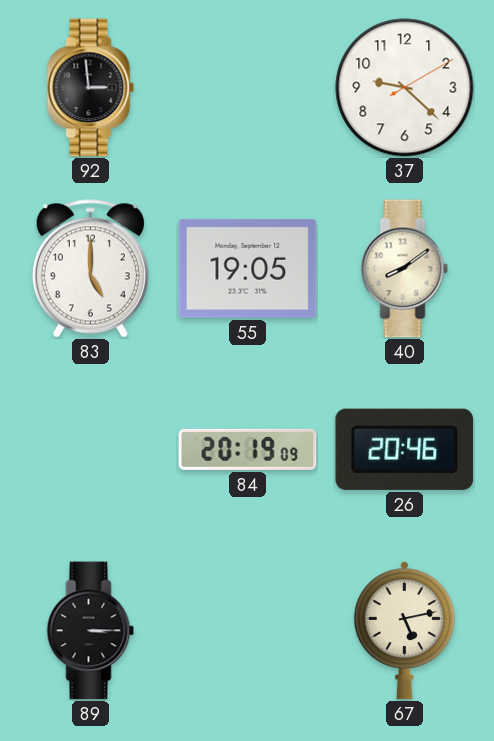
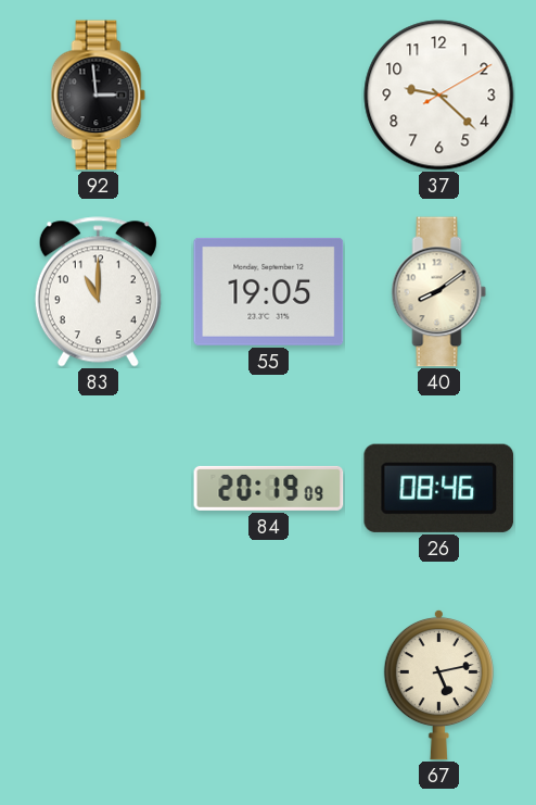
83: 5:00 -> 11:00 (98, 292)
26: 20:46 -> 08:46 (439, 488)
89: 3:15 -> none (91, 631)
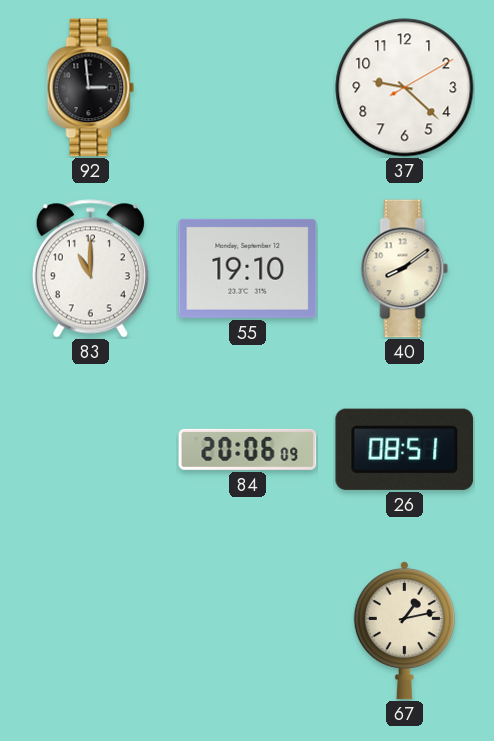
55: 19:05 -> 19:10 (248, 268)
84: 20:19 -> 20:06 (248, 449)
26: 08:46 -> 08:51 (405, 449)
67: 5:13 -> 1:13 (404, 630)
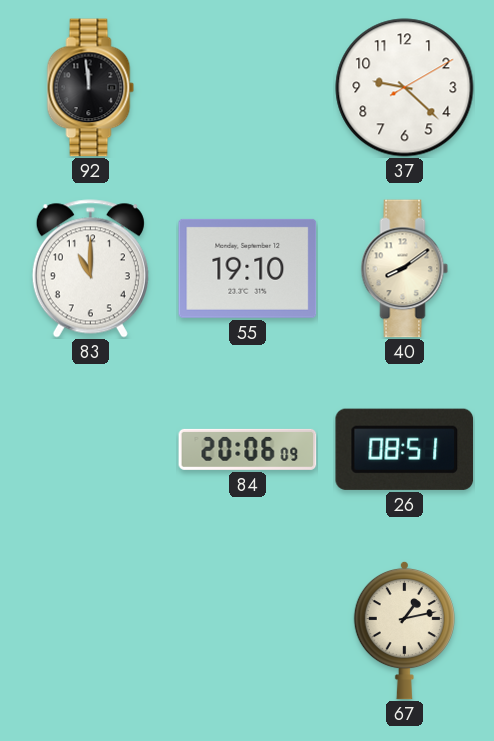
92: 2:59 -> 11:59 (91, 88)
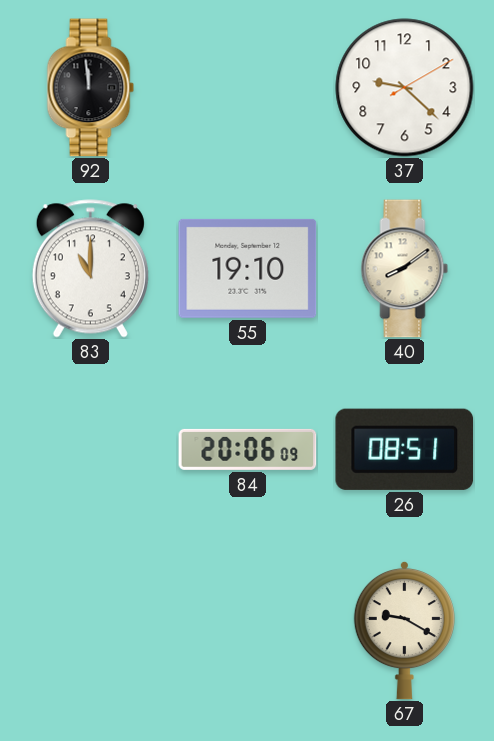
67: 1:13 -> 9:20 (404, 630)
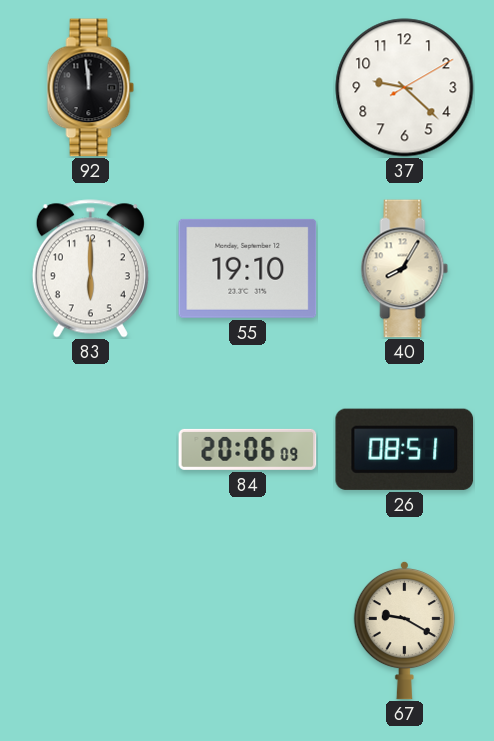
83: 11:00 -> 6:00 (90, 269)
40: 8:09 -> 8:05 (405, 269)
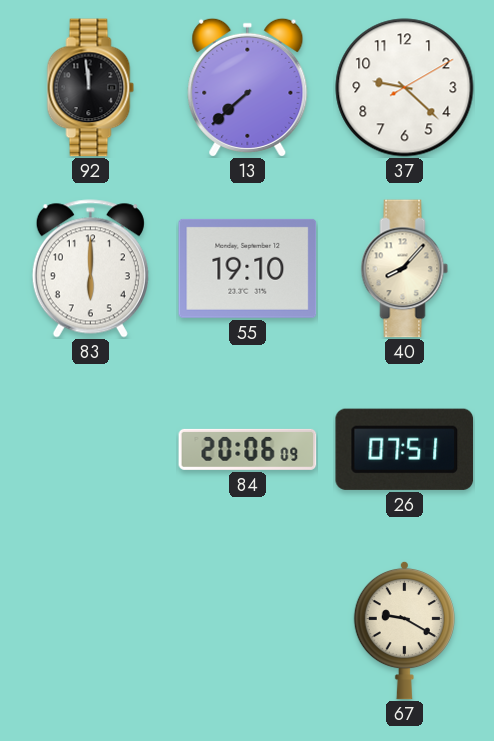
13: none -> 7:38 (248, 87)
40: 8:05 -> 8:07 (405, 269)
26: 08:51 -> 07:51 (405, 449)
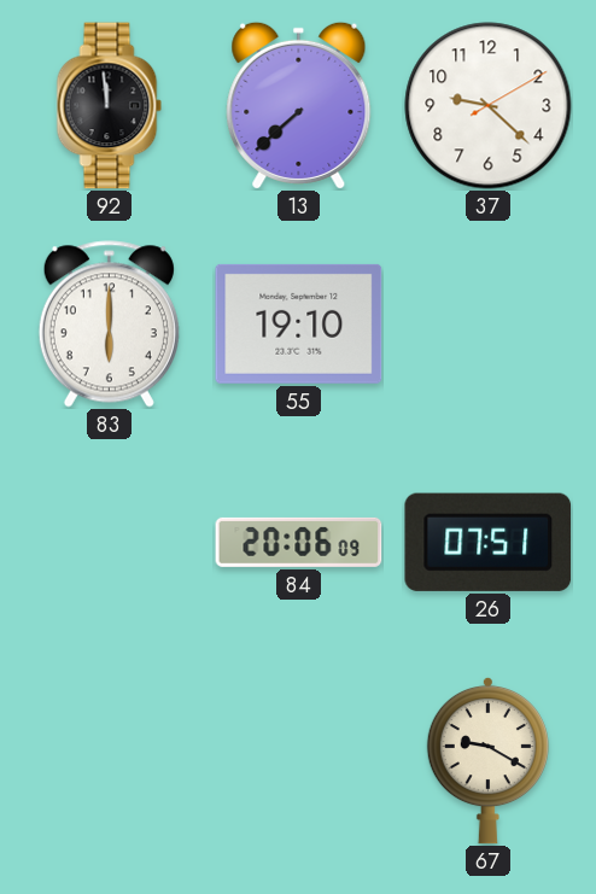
40: 8:07 -> none (405, 269)
